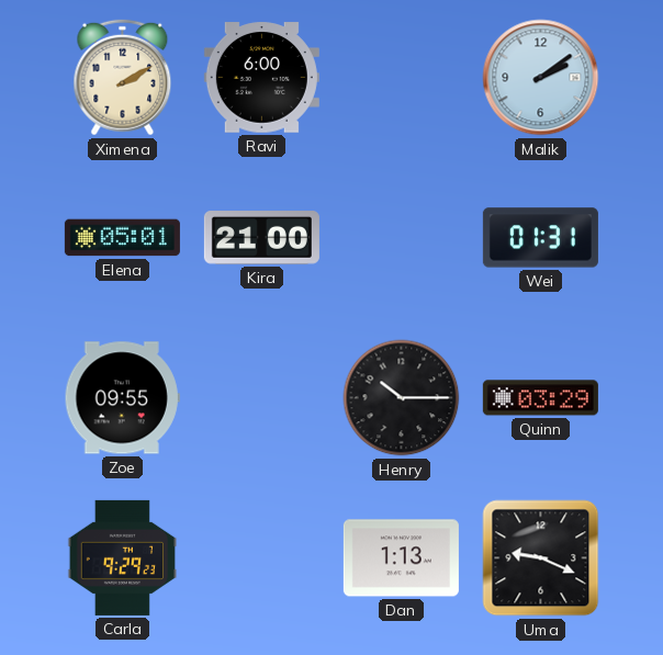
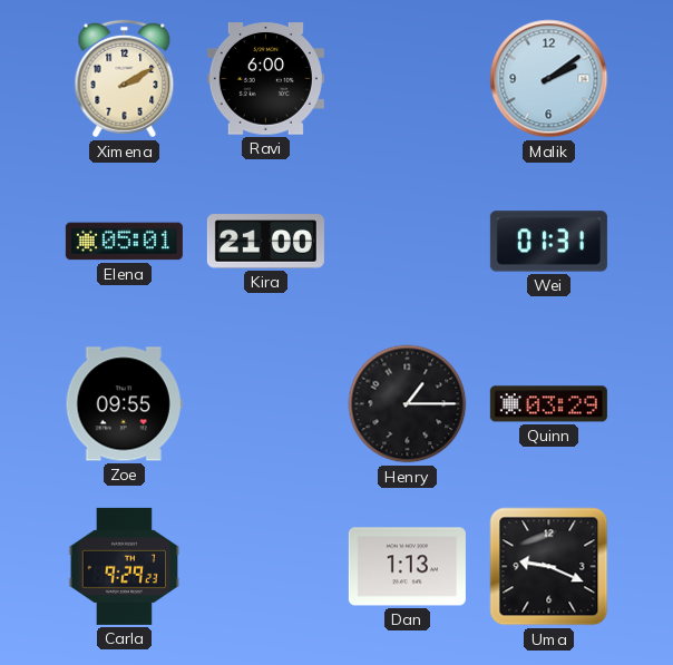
Henry: 10:15 -> 1:15 (408, 404)
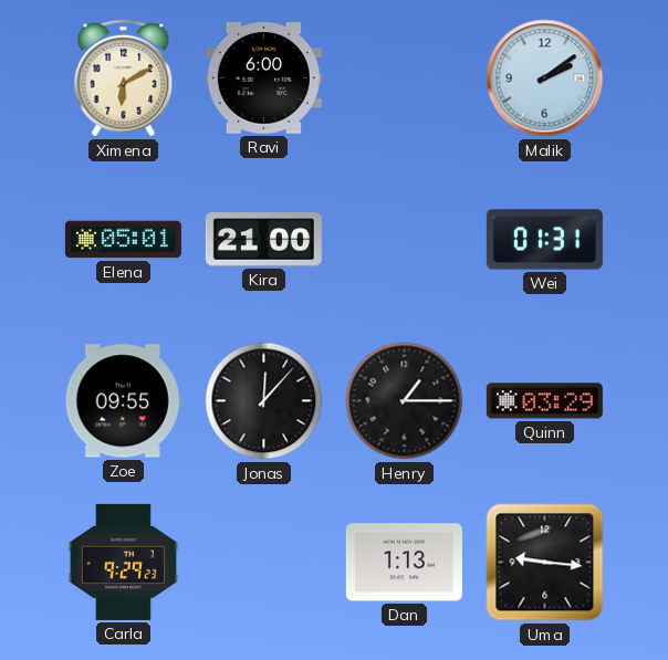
Ximena: 2:10 -> 6:10 (124, 78)
Jonas: none -> 12:07 (264, 401)
Uma: 9:19 -> 9:16 (545, 563)
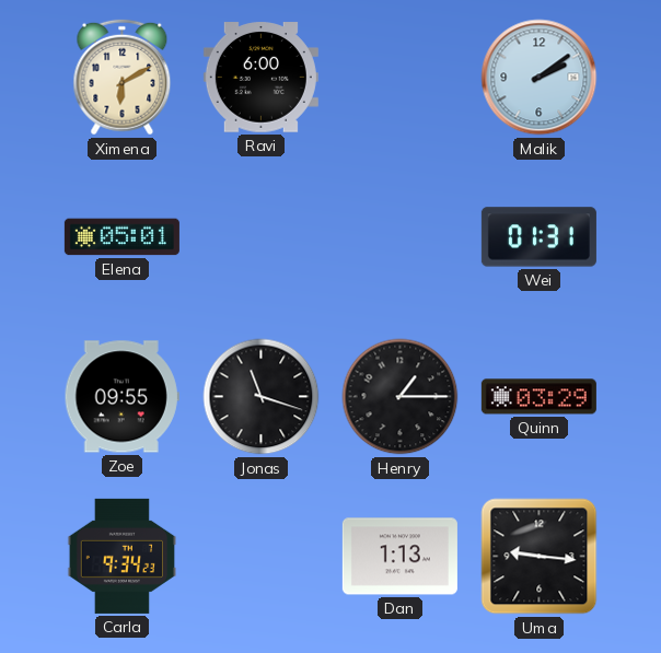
Kira: 21:00 -> none (263, 240)
Jonas: 12:07 -> 11:18 (262, 397)
Carla: 9:29 -> 9:34 (123, 556)
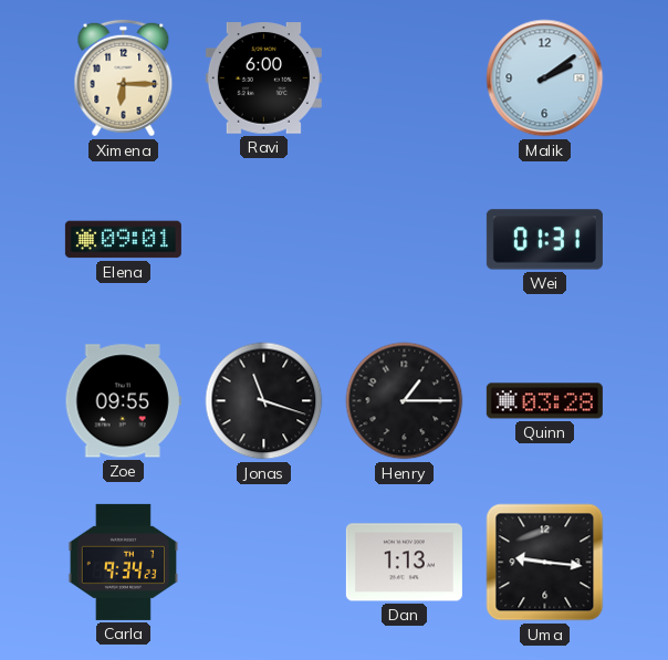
Ximena: 6:10 -> 6:15 (124, 78)
Elena: 05:01 -> 09:01 (123, 240)
Quinn: 03:29 -> 03:28 (544, 401)
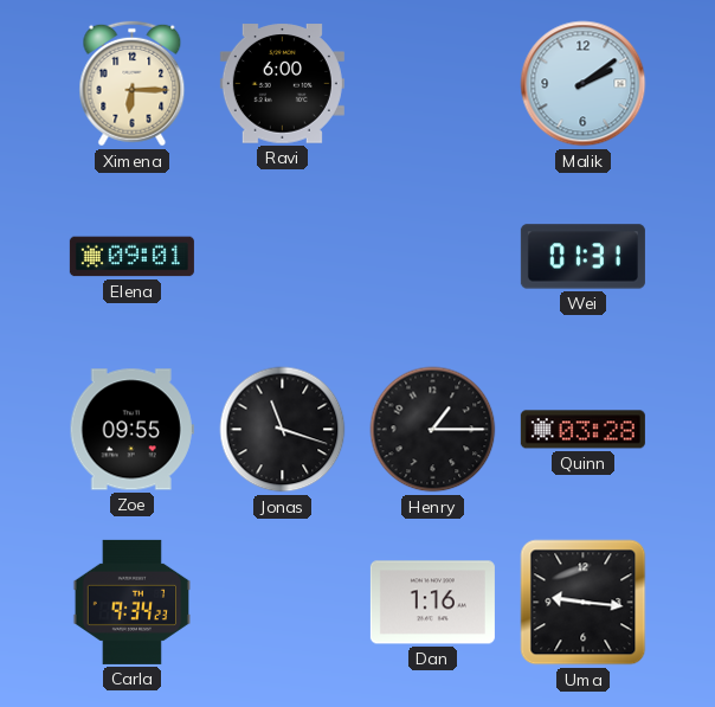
Dan: 1:13 -> 1:16 (432, 603)
